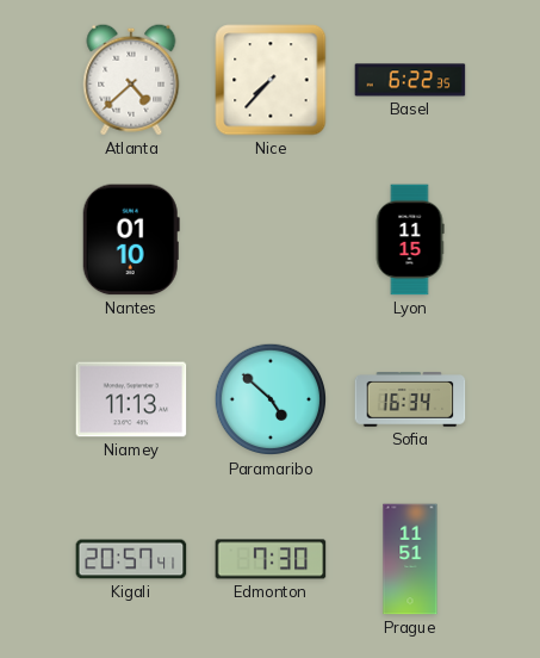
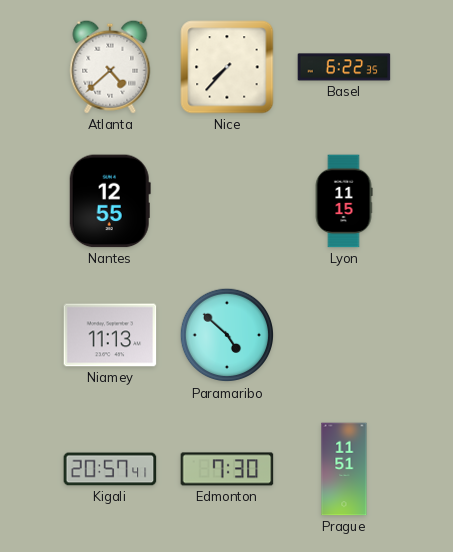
Nantes: 01:10 -> 12:55 (110, 201)
Sofia: 16:34 -> none (410, 399)
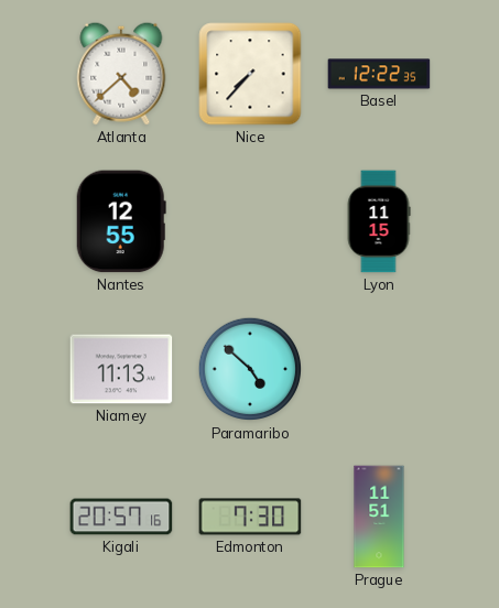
Basel: 6:22 -> 12:22 (379, 74)
Kigali: 20:57:41 -> 20:57:16 (121, 517)
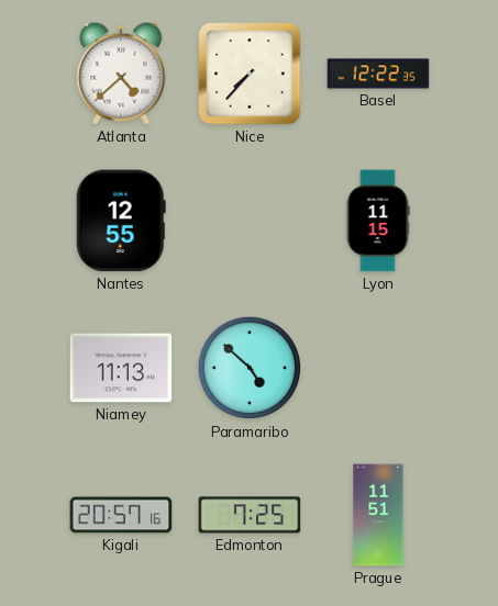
Edmonton: 7:30 -> 7:25 (250, 515)
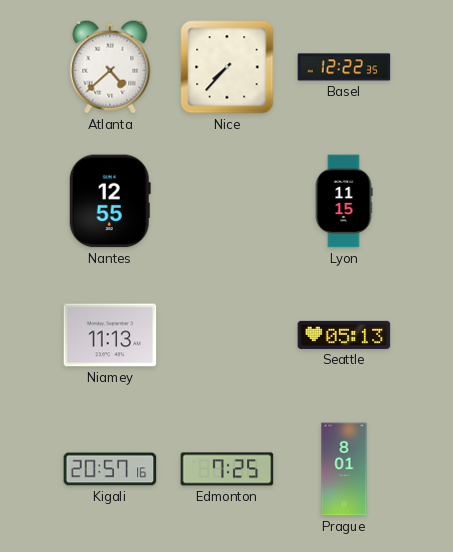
Paramaribo: 4:52 -> none (250, 368)
Seattle: none -> 05:13 (344, 335)
Prague: 11:51 -> 8:01 (344, 469)
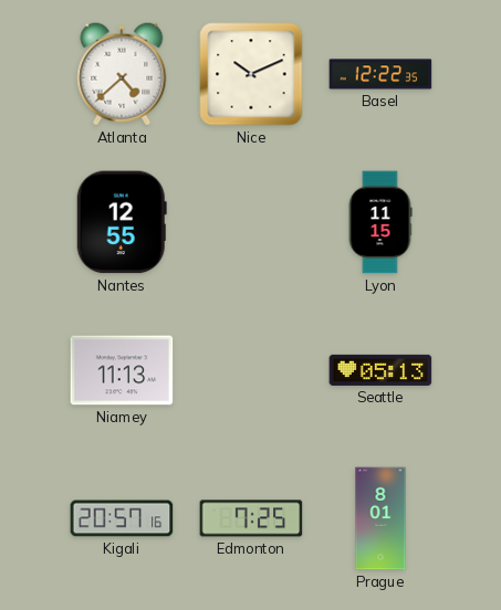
Nice: 7:37 -> 10:11 (251, 74)
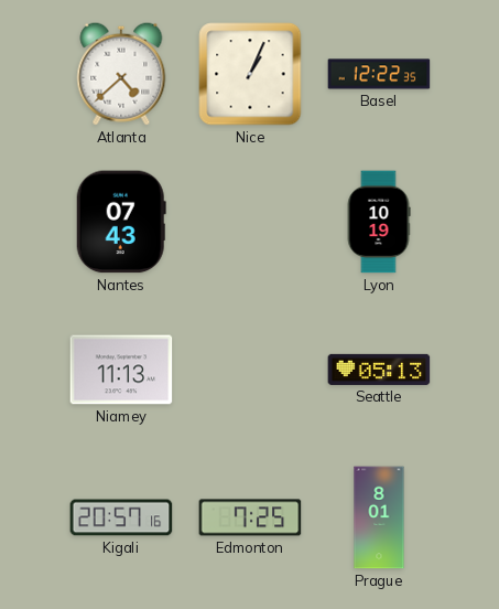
Nice: 10:11 -> 1:04 (250, 74)
Nantes: 12:55 -> 07:43 (121, 222)
Lyon: 11:15 -> 10:19 (379, 222)
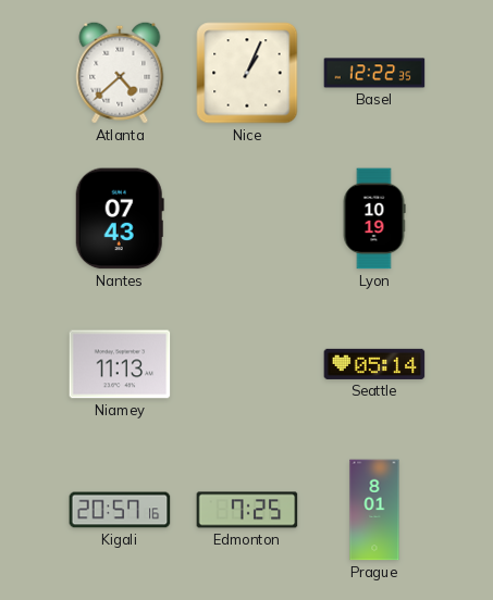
Seattle: 05:13 -> 05:14 (374, 364)
